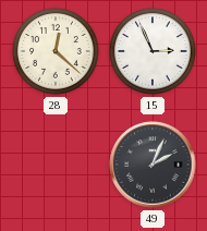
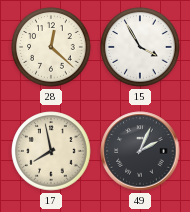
15: 2:56 -> 3:55 (140, 47)
17: none -> 7:58 (51, 151)
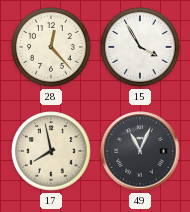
28: 12:22 -> 12:23 (51, 47)
49: 2:04 -> 11:04 (140, 151)
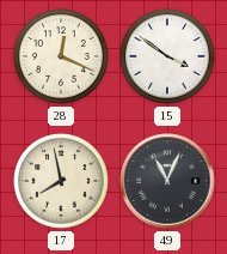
28: 12:23 -> 12:19 (61, 56)
15: 3:55 -> 3:51 (167, 56)
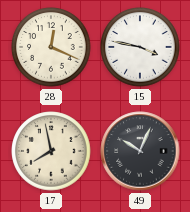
15: 3:51 -> 3:47 (140, 47)
49: 11:04 -> 10:04 (140, 151)
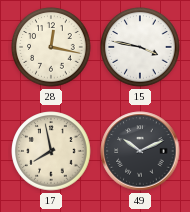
28: 12:19 -> 12:17 (51, 47)
49: 10:04 -> 10:11 (140, 151)
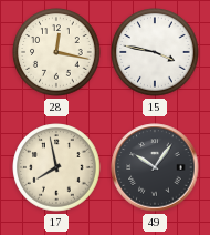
49: 10:11 -> 10:06 (155, 167)
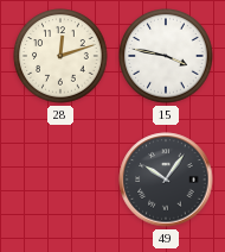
28: 12:17 -> 12:12 (60, 56)
17: 7:58 -> none (56, 167)
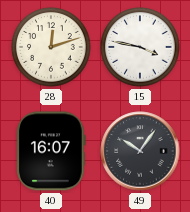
40: none -> 16:07 (52, 151)
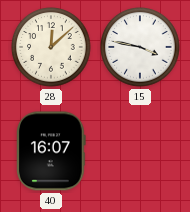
28: 12:12 -> 12:08 (51, 47)
49: 10:06 -> none (140, 151)
